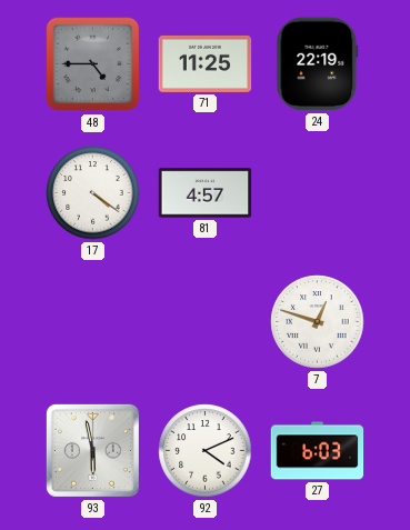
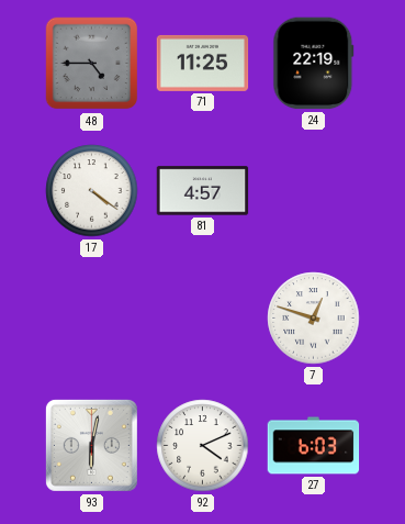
93: 5:58 -> 6:02 (91, 445)
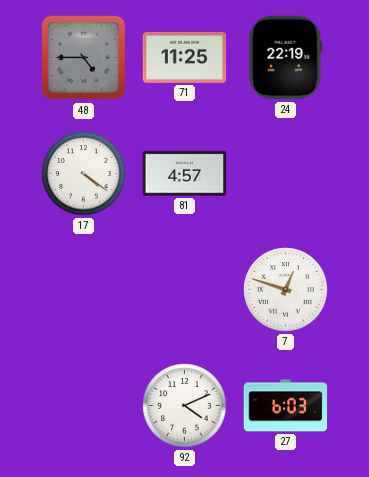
93: 6:02 -> none (91, 445)
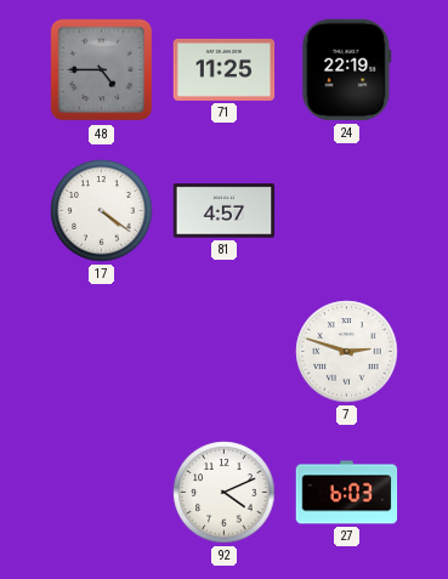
7: 12:48 -> 2:48 (347, 352)
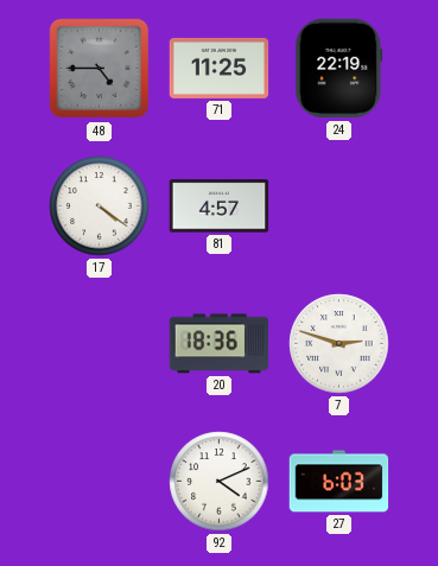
20: none -> 18:36 (220, 344)
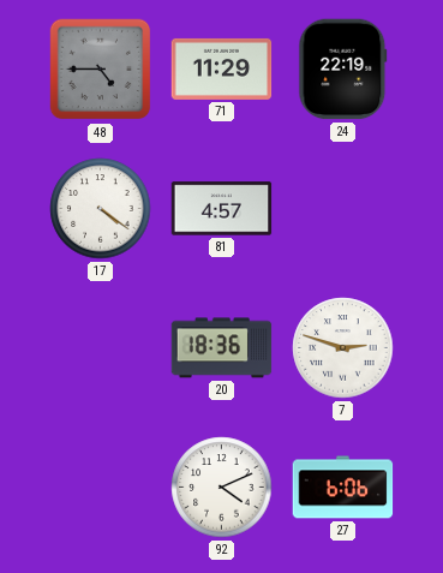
71: 11:25 -> 11:29 (222, 68)
27: 6:03 -> 6:06 (343, 488)
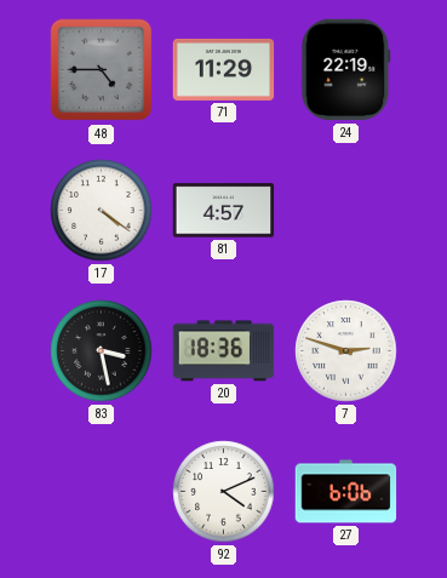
83: none -> 3:28 (102, 351)
